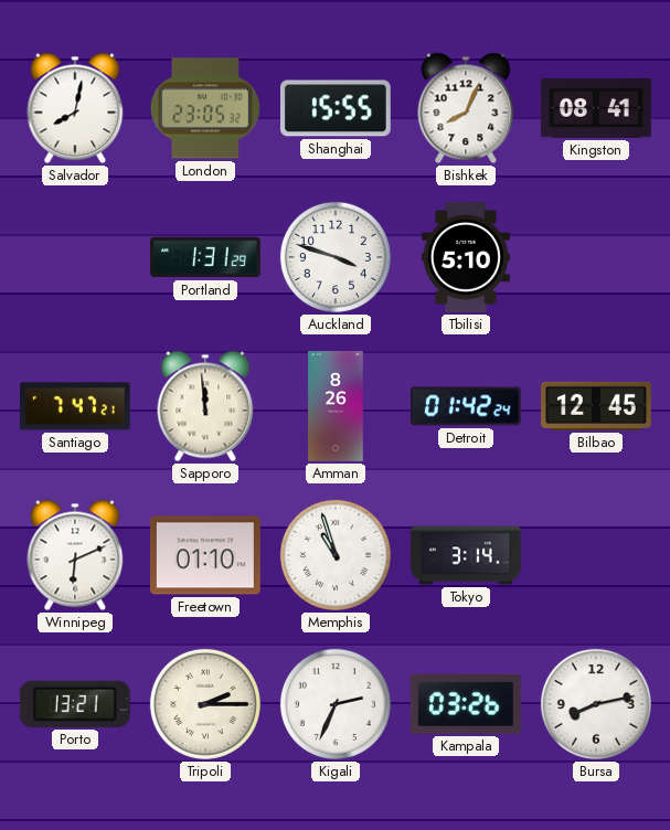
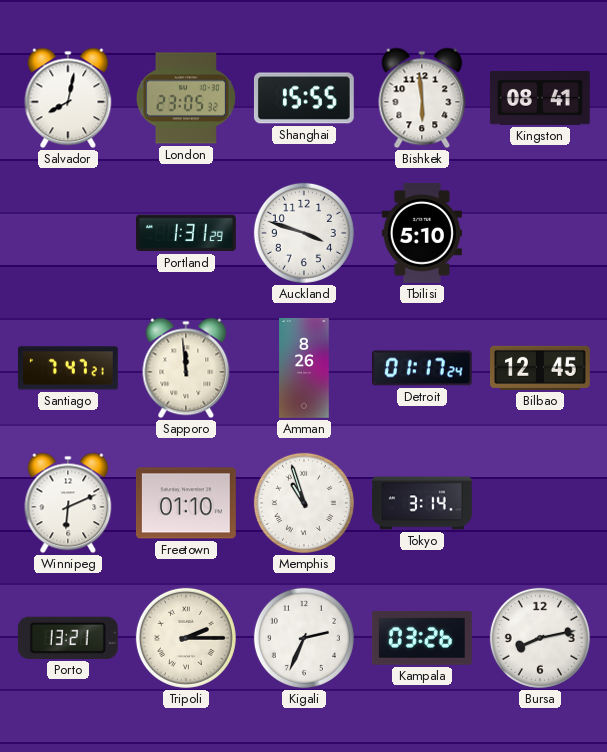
Bishkek: 8:04 -> 5:59 (422, 98)
Detroit: 01:42 -> 01:17 (422, 368)
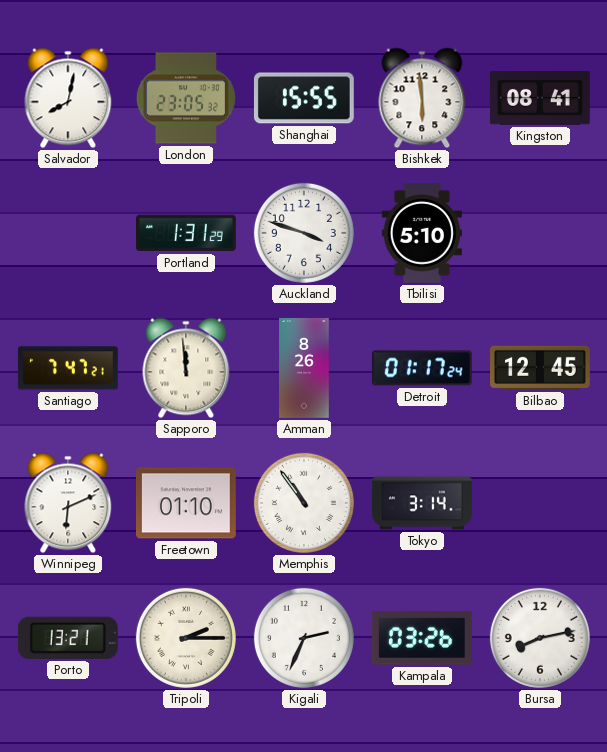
Memphis: 10:57 -> 10:54 (304, 503)
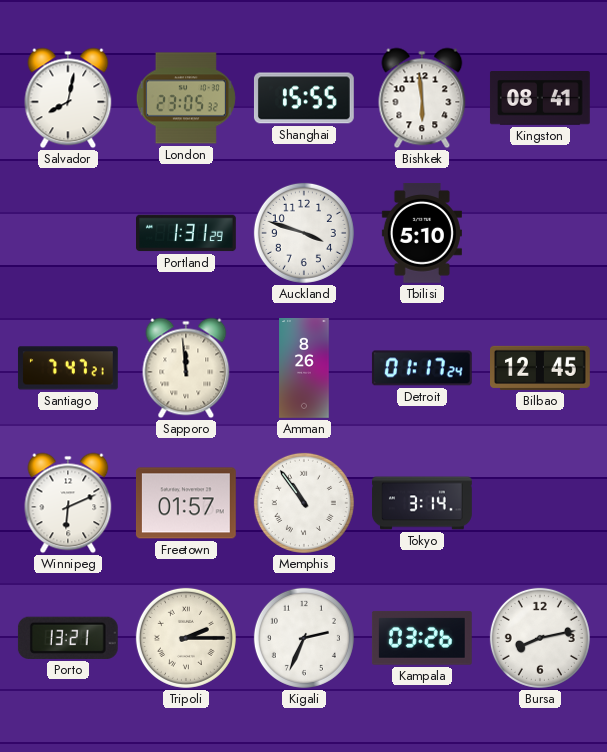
Freetown: 01:10 -> 01:57 (186, 503)
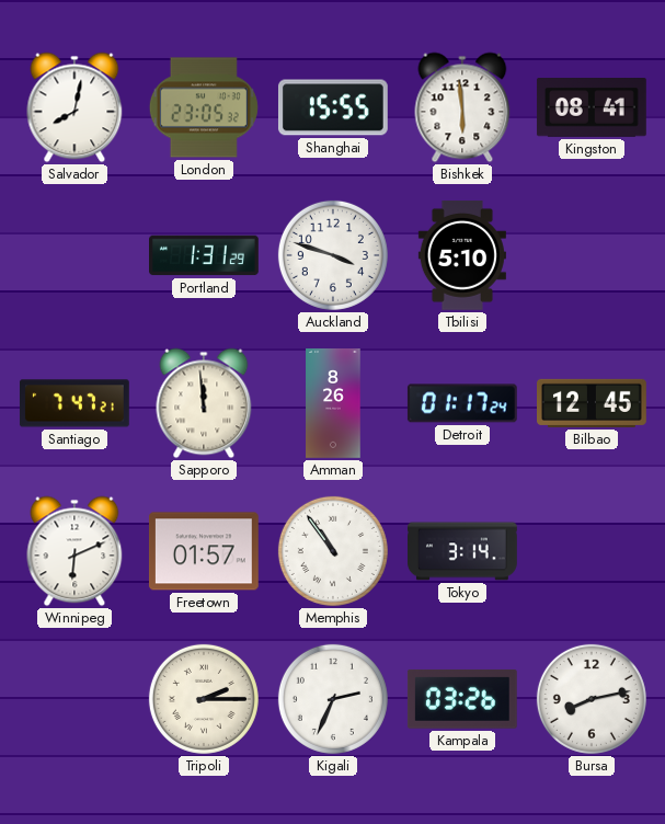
Porto: 13:21 -> none (68, 638)
